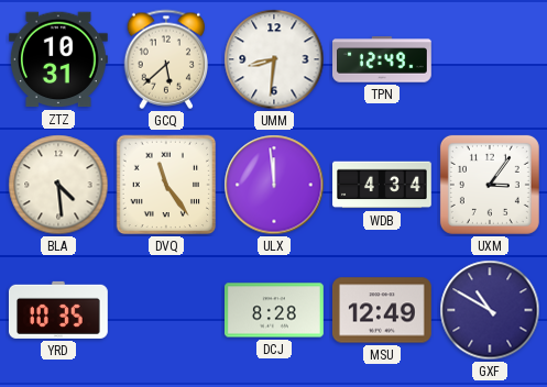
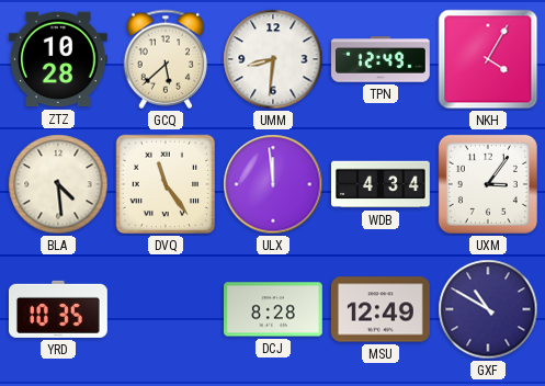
ZTZ: 10:31 -> 10:28 (58, 59)
NKH: none -> 4:05 (488, 59)
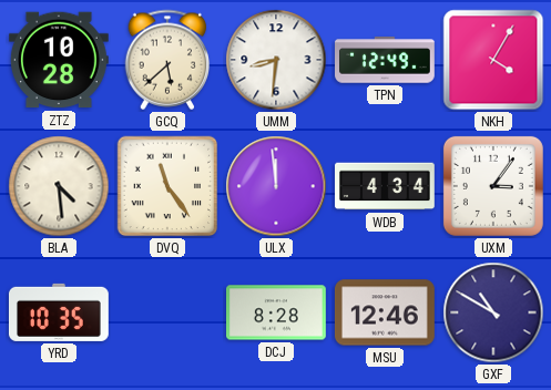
MSU: 12:49 -> 12:46 (385, 312)
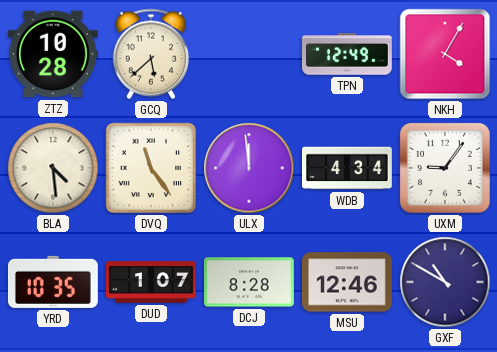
UMM: 8:31 -> none (276, 60)
UXM: 3:06 -> 9:06 (445, 168)
DUD: none -> 1:07 (152, 282)
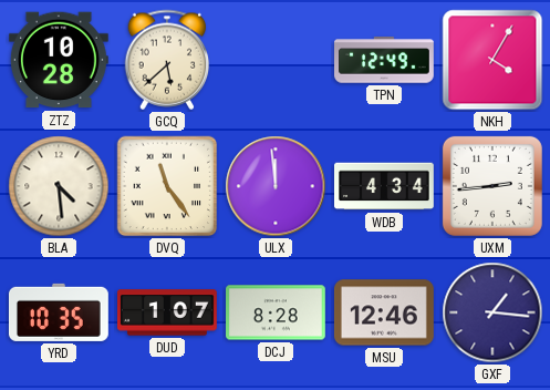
UXM: 9:06 -> 2:44 (492, 186)
GXF: 10:50 -> 1:16 (492, 312)
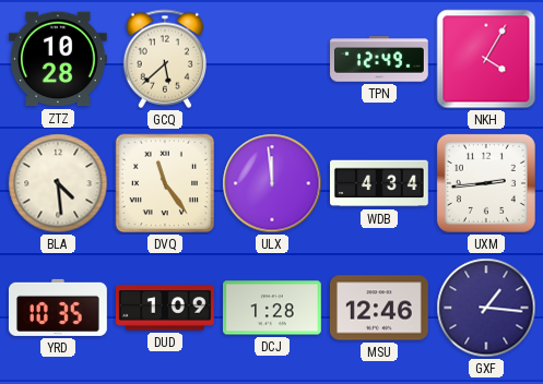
DUD: 1:07 -> 1:09 (166, 308)
DCJ: 8:28 -> 1:28 (273, 308)
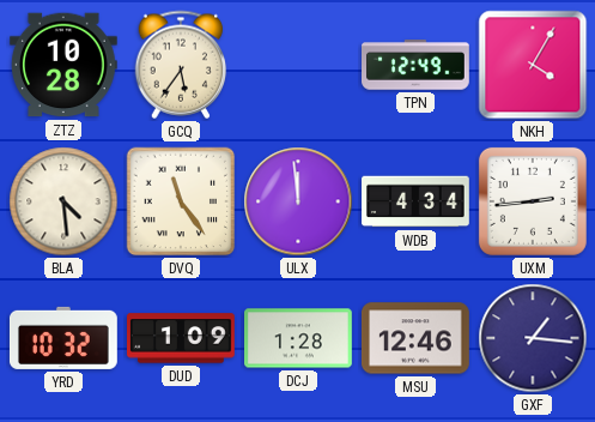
GCQ: 5:38 -> 5:36 (181, 65)
YRD: 10:35 -> 10:32 (63, 338)
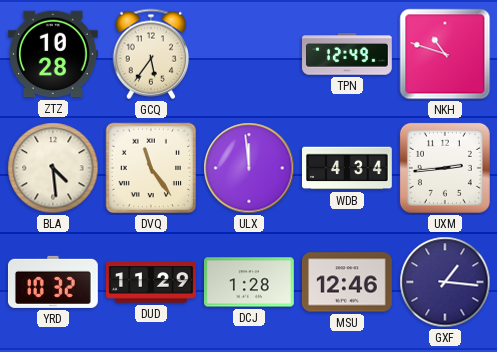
NKH: 4:05 -> 10:48 (445, 54)
DUD: 1:09 -> 11:29 (152, 282)
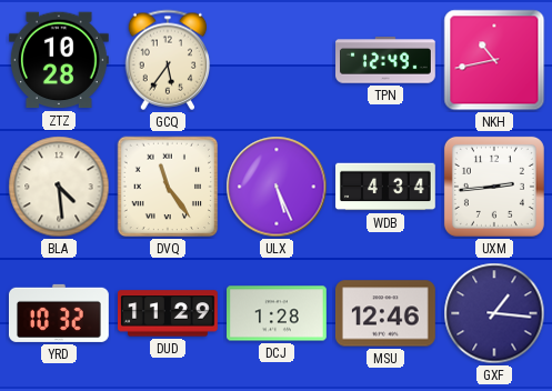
NKH: 10:48 -> 10:43 (494, 60)
ULX: 11:59 -> 5:26 (277, 187)
